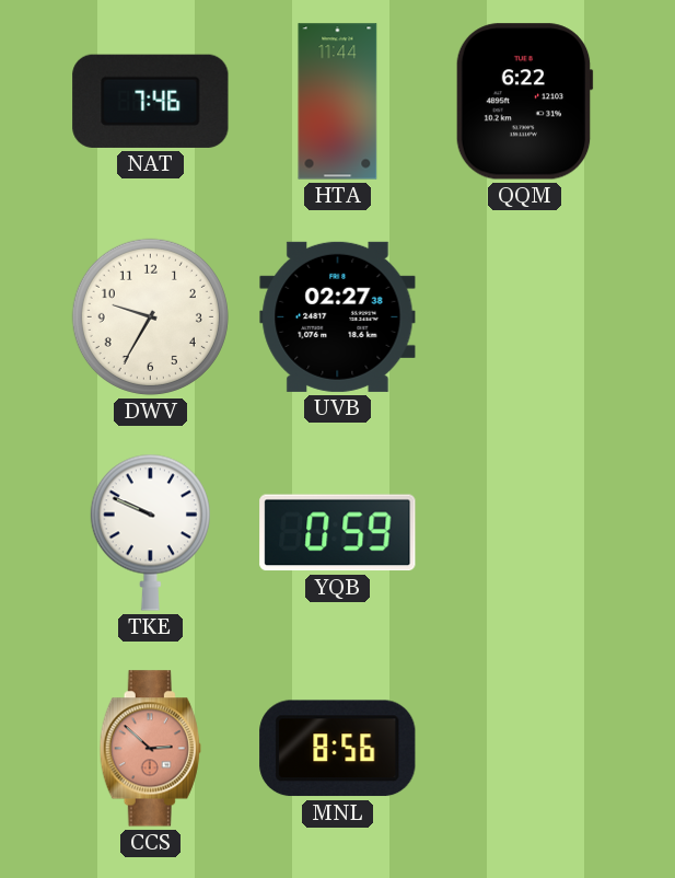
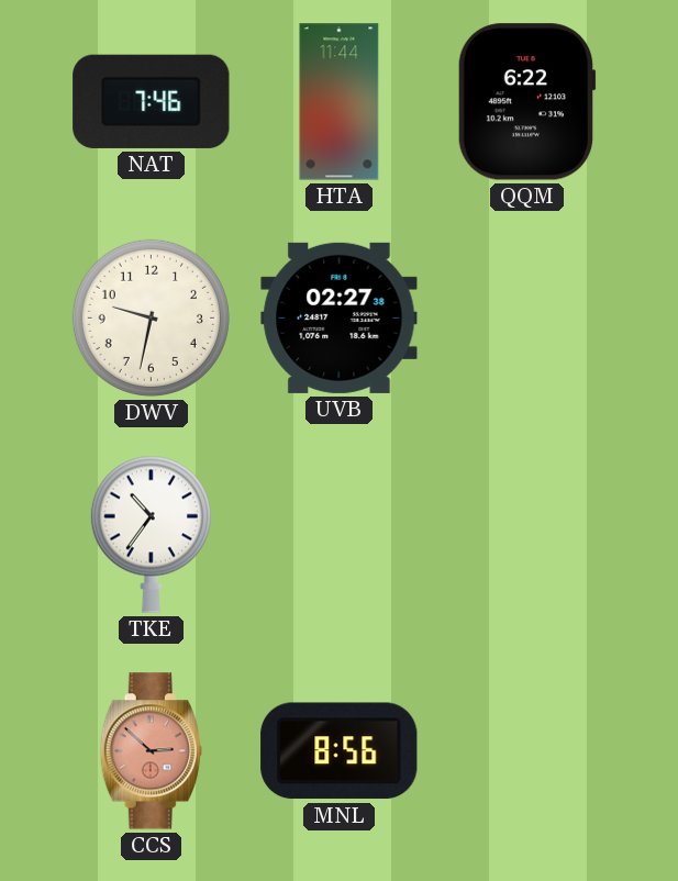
DWV: 9:35 -> 9:32 (151, 317)
TKE: 9:49 -> 10:36 (151, 534)
YQB: 0:59 -> none (338, 533)
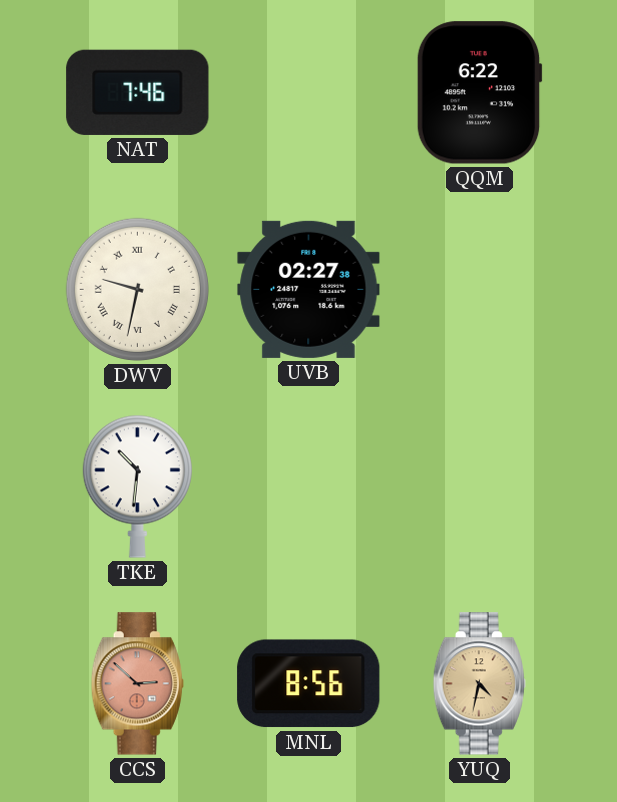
HTA: 11:44 -> none (340, 102)
DWV numerals: Arabic -> Roman (137, 289)
TKE: 10:36 -> 10:31 (137, 486)
YUQ: none -> 4:32 (479, 684)
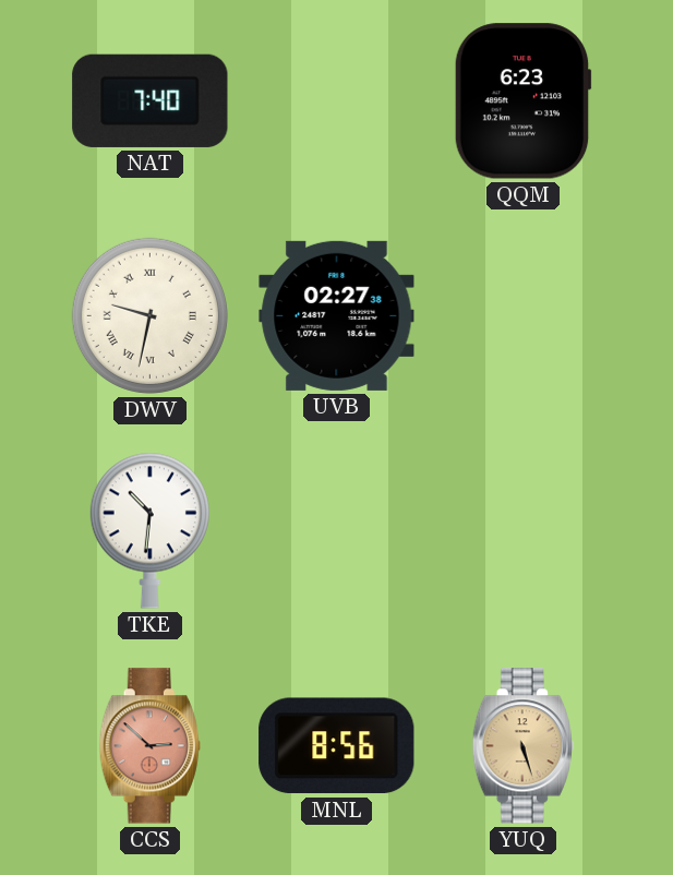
NAT: 7:46 -> 7:40 (151, 100)
QQM: 6:22 -> 6:23 (522, 101)
YUQ: 4:32 -> 5:27 (522, 746)
